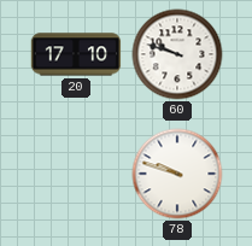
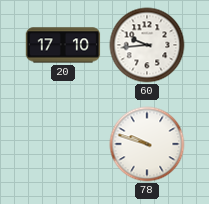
60: 9:48 -> 9:44 (147, 45)
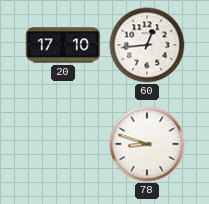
60: 9:44 -> 12:44 (147, 45)
78: 9:48 -> 8:48 (147, 144)
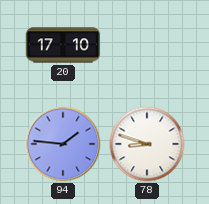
60: 12:44 -> none (147, 45)
94: none -> 1:46 (63, 144)
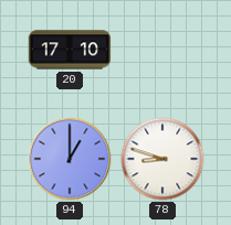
94: 1:46 -> 1:00 (70, 159)
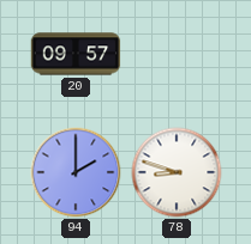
20: 17:10 -> 09:57 (76, 54)
94: 1:00 -> 2:00 (76, 172)
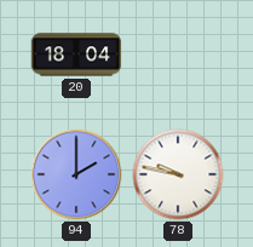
20: 09:57 -> 18:04 (76, 54)
78: 8:48 -> 9:47 (178, 174)
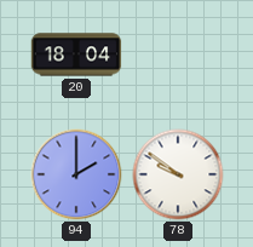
78: 9:47 -> 9:51 (178, 174)
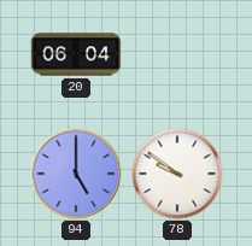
20: 18:04 -> 06:04 (76, 54)
94: 2:00 -> 5:00 (76, 174)
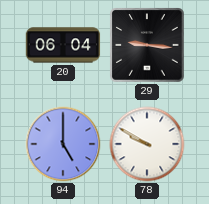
29: none -> 9:16 (147, 45)
78: 9:51 -> 9:50 (147, 144)
